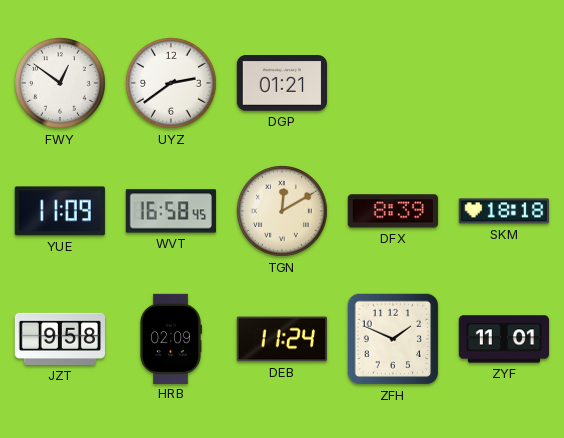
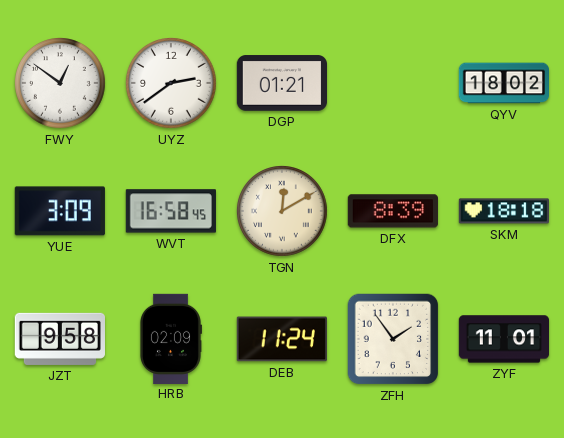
QYV: none -> 18:02 (503, 83)
YUE: 11:09 -> 3:09 (60, 211)
ZFH: 1:49 -> 1:54 (393, 339)
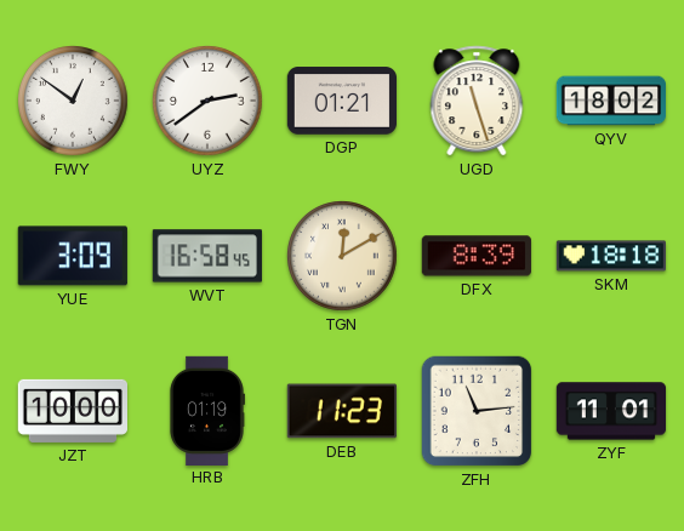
UGD: none -> 11:27 (477, 101)
JZT: 9:58 -> 10:00 (72, 411)
HRB: 02:09 -> 01:19 (206, 410)
DEB: 11:24 -> 11:23 (342, 411)
ZFH: 1:54 -> 11:14 (477, 411)
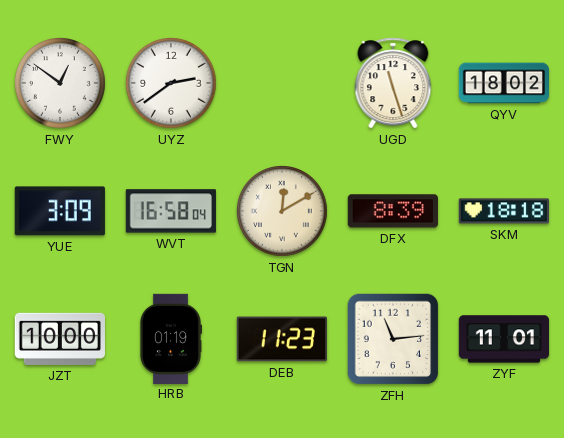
DGP: 01:21 -> none (341, 101)
WVT: 16:58:45 -> 16:58:04 (171, 211)
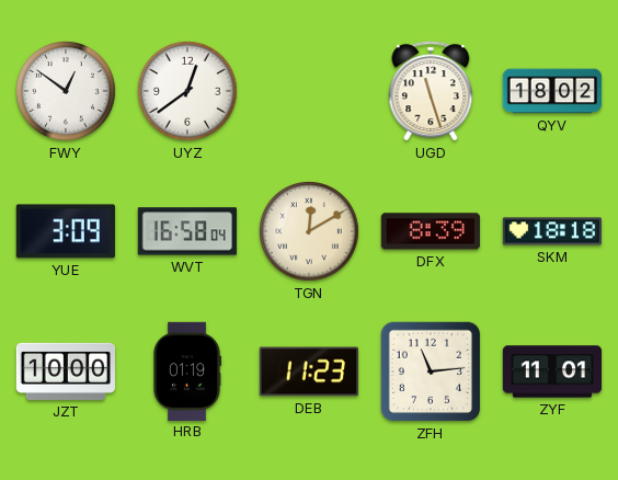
UYZ: 2:39 -> 12:39 (188, 92)
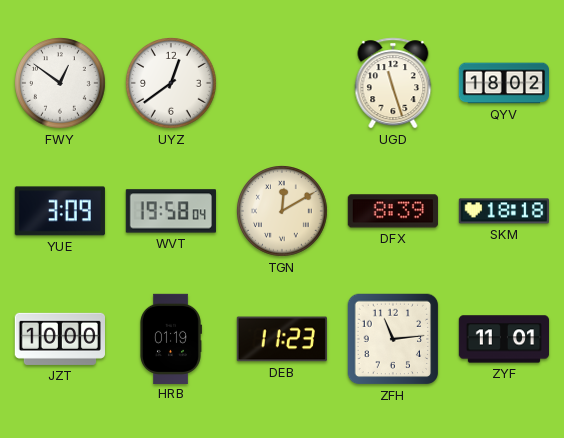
WVT: 16:58 -> 19:58 (171, 211)
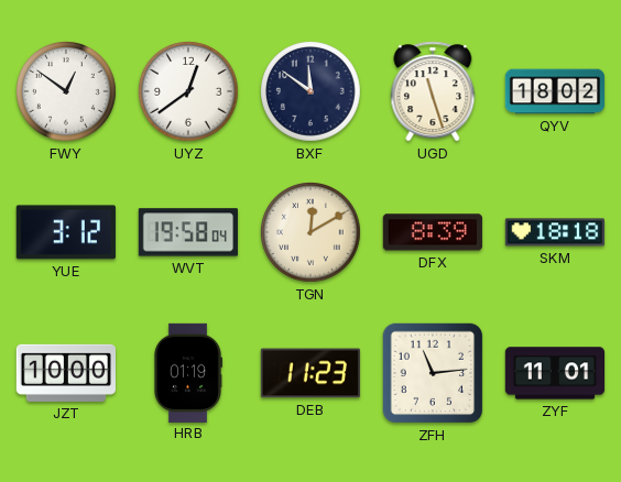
BXF: none -> 11:51 (312, 92)
YUE: 3:09 -> 3:12 (66, 232)
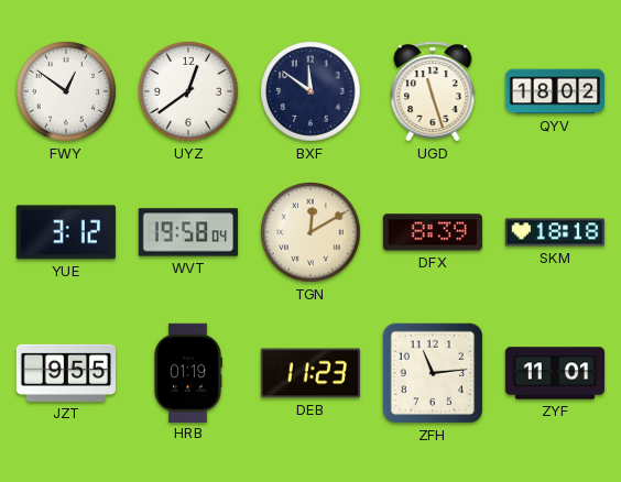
JZT: 10:00 -> 9:55 (65, 373)
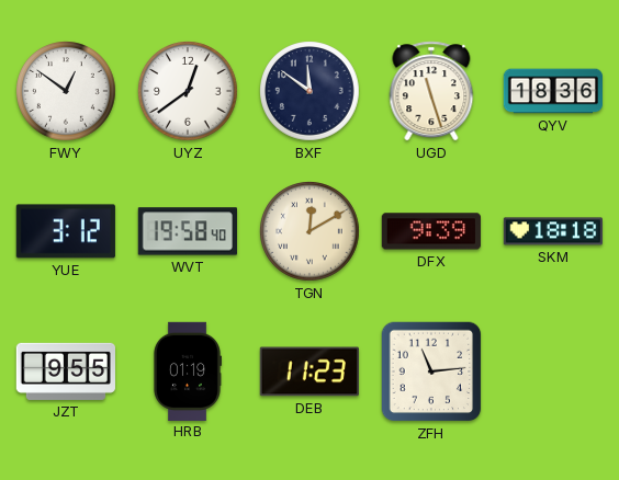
QYV: 18:02 -> 18:36 (552, 91)
WVT: 19:58:04 -> 19:58:40 (188, 231)
DFX: 8:39 -> 9:39 (431, 231)
ZYF: 11:01 -> none (555, 373)
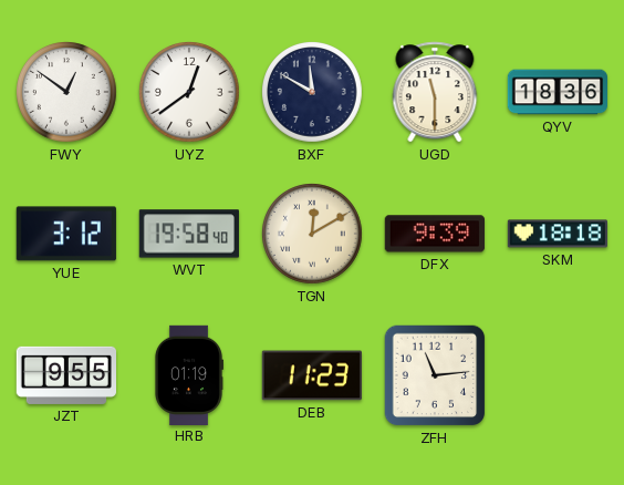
BXF: 11:51 -> 11:50 (313, 93)
UGD: 11:27 -> 11:30 (435, 92)
